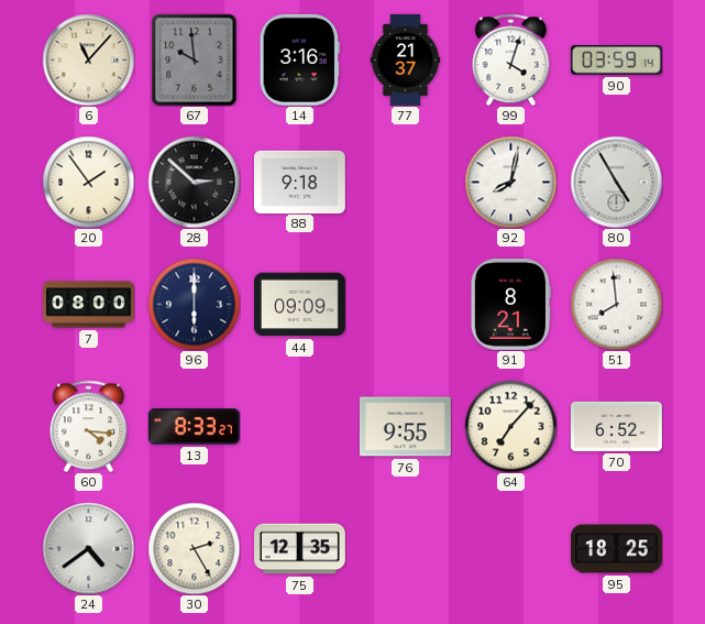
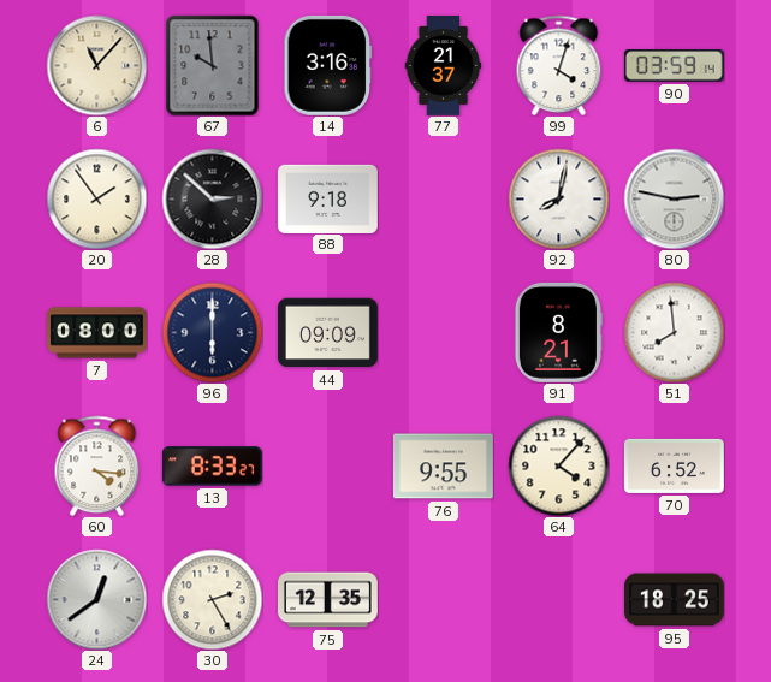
80: 4:55 -> 2:47 (674, 198)
64: 7:07 -> 4:07 (558, 465)
24: 4:39 -> 12:39 (96, 599)
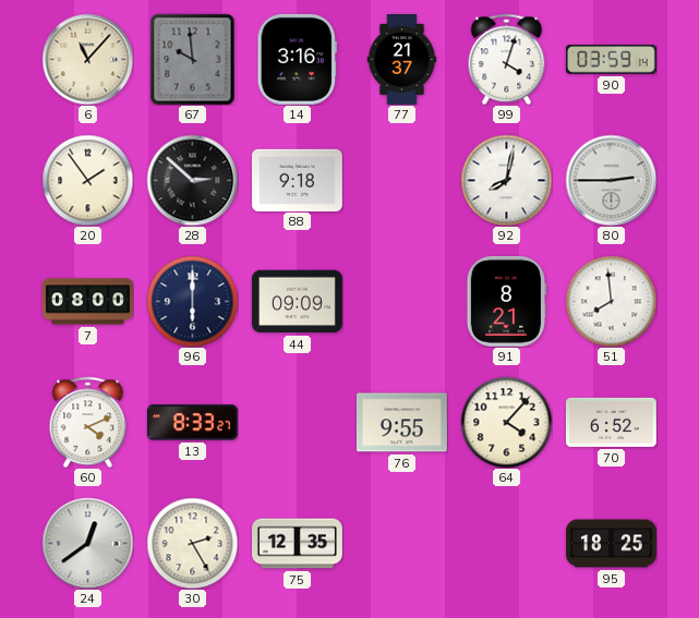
80: 2:47 -> 2:45 (611, 180)
60: 4:16 -> 4:11 (88, 422)
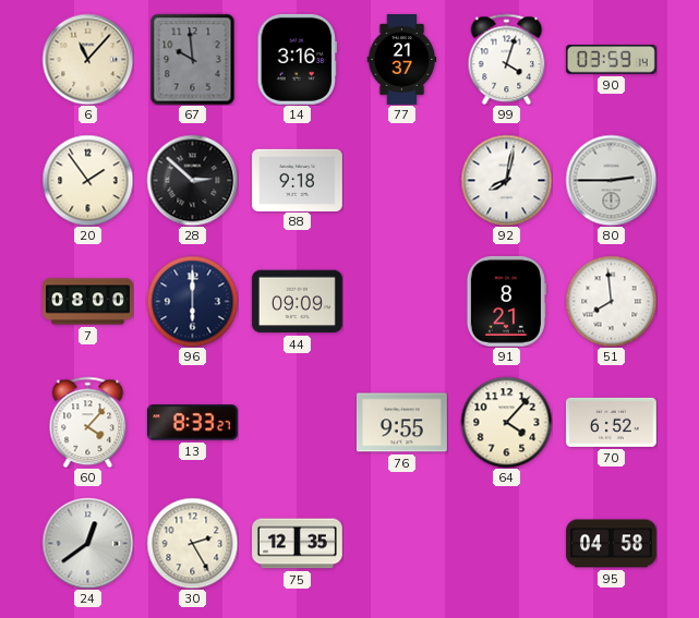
60: 4:11 -> 4:07 (88, 422)
95: 18:25 -> 04:58 (612, 544)
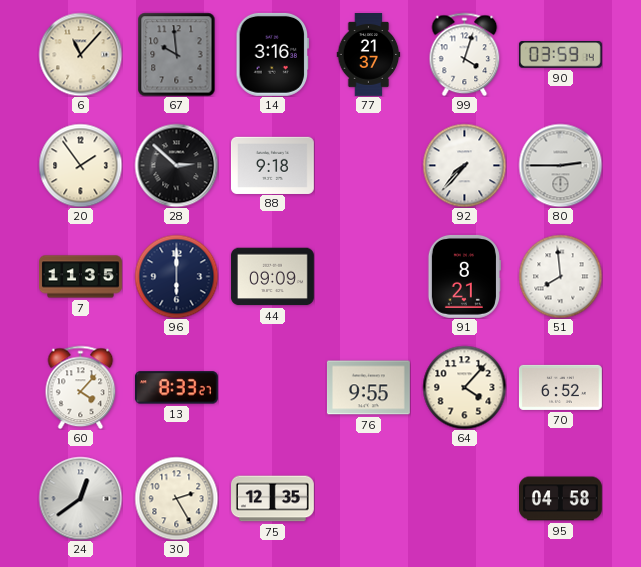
92: 8:02 -> 7:37 (464, 165)
7: 08:00 -> 11:35 (81, 277)
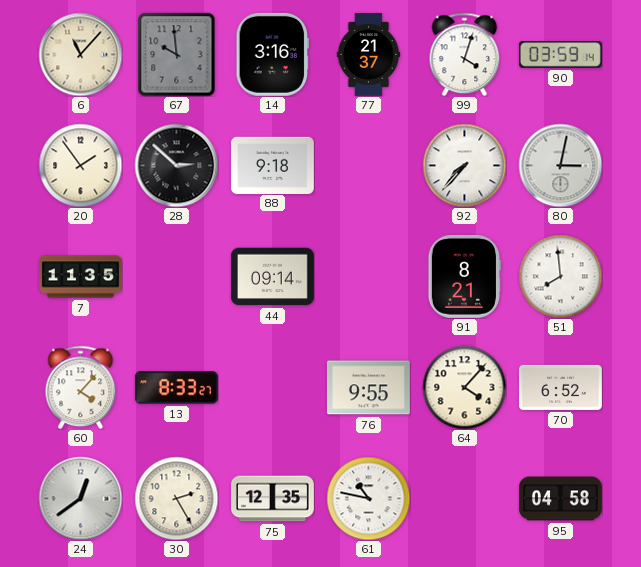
80: 2:45 -> 3:02 (560, 165)
96: 6:00 -> none (176, 276)
44: 09:09 -> 09:14 (272, 277)
61: none -> 10:47 (368, 498)
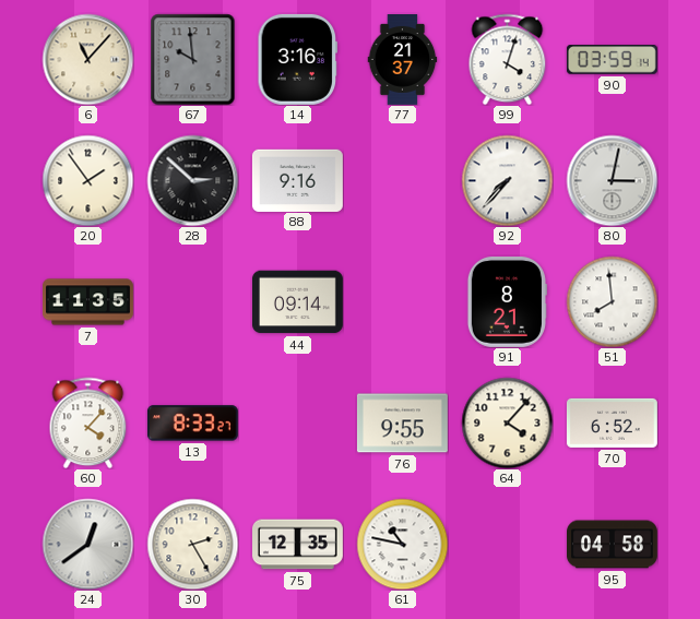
88: 9:18 -> 9:16 (297, 180)
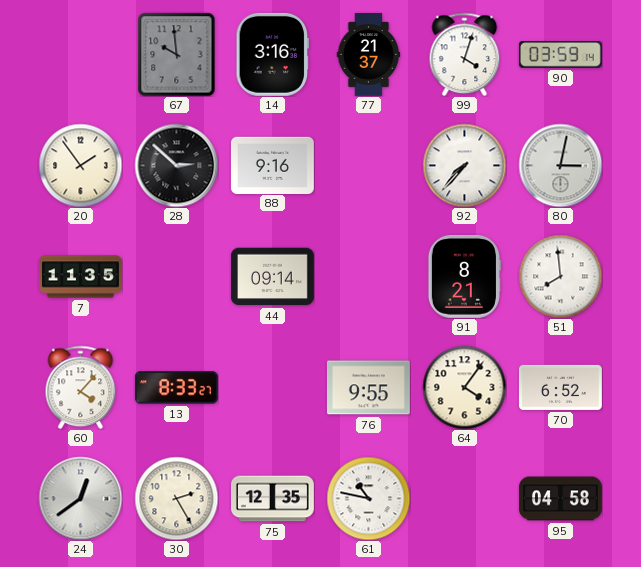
6: 11:07 -> none (87, 59)
64: 4:07 -> 4:06 (464, 387)
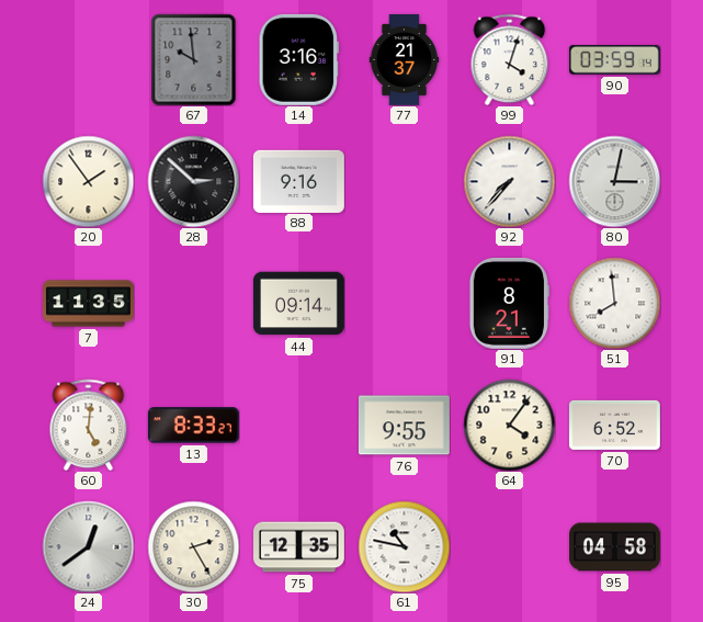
60: 4:07 -> 5:01 (89, 425)
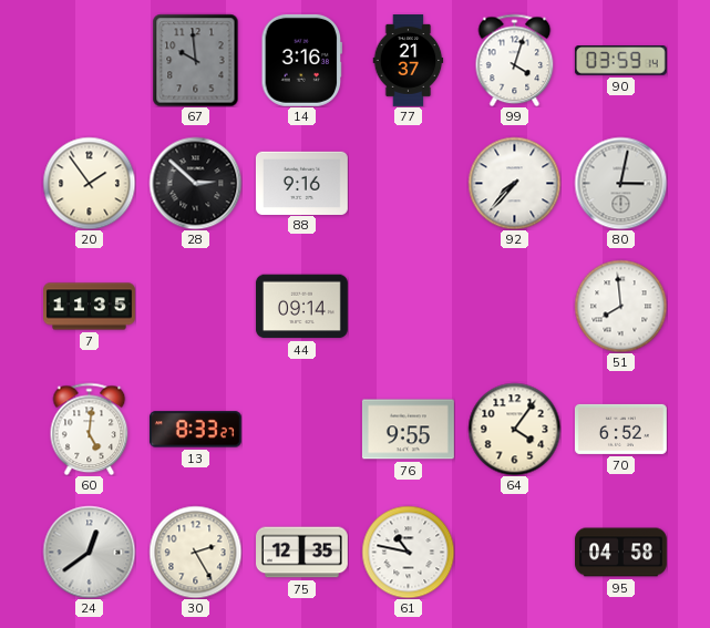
91: 8:21 -> none (509, 303)
